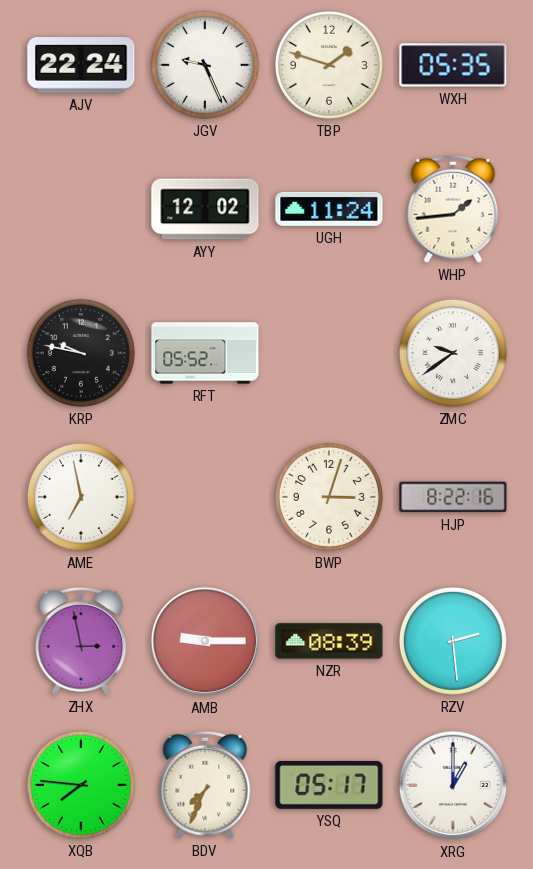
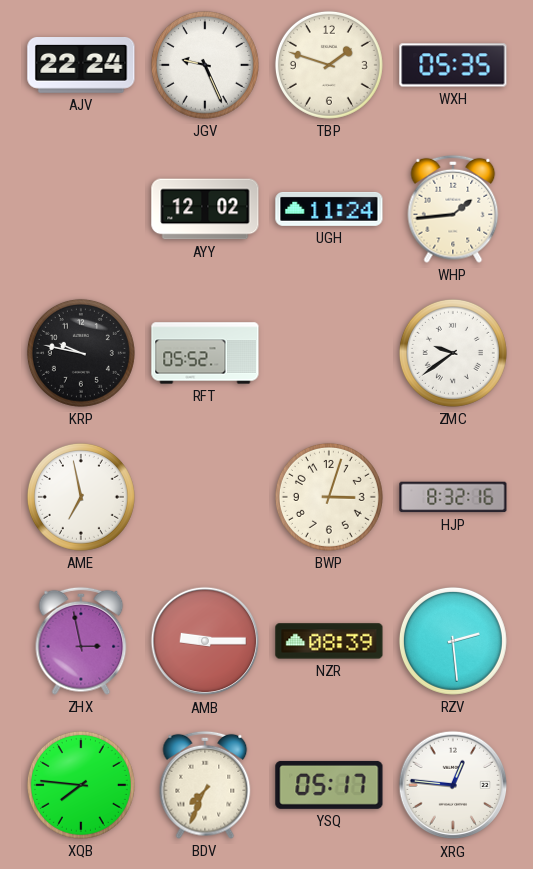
HJP: 8:22 -> 8:32 (453, 497)
XRG: 1:00 -> 12:46 (453, 785)
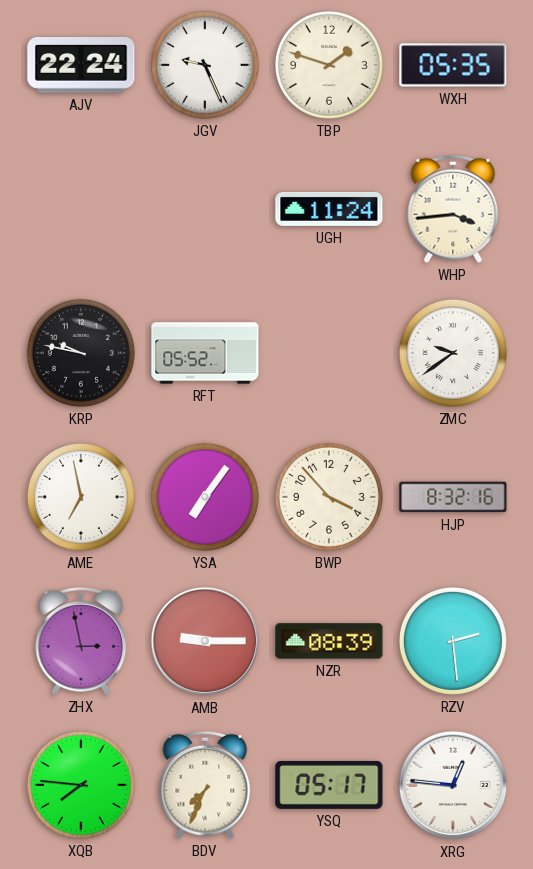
AYY: 12:02 -> none (205, 209)
WHP: 1:44 -> 3:44 (453, 209)
YSA: none -> 7:06 (205, 497)
BWP: 3:03 -> 3:53 (329, 497)
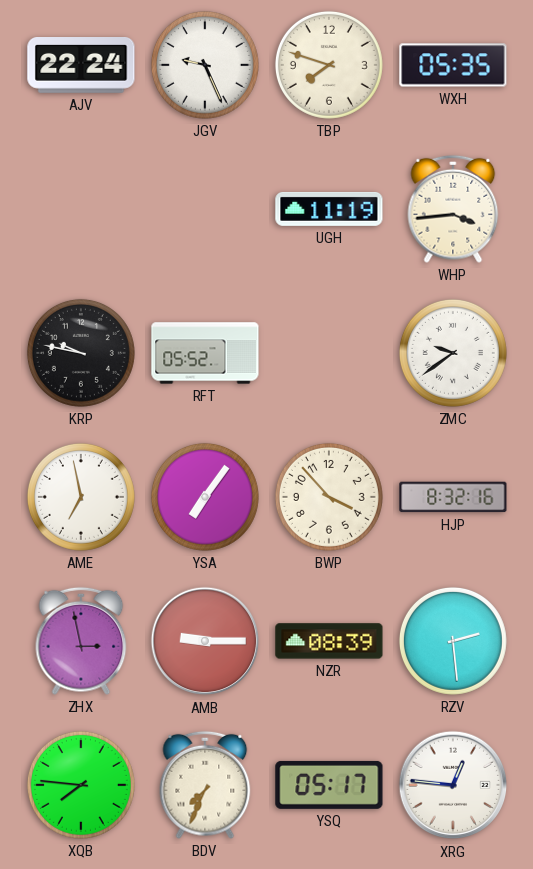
TBP: 1:48 -> 7:48 (329, 65)
UGH: 11:24 -> 11:19 (329, 209)
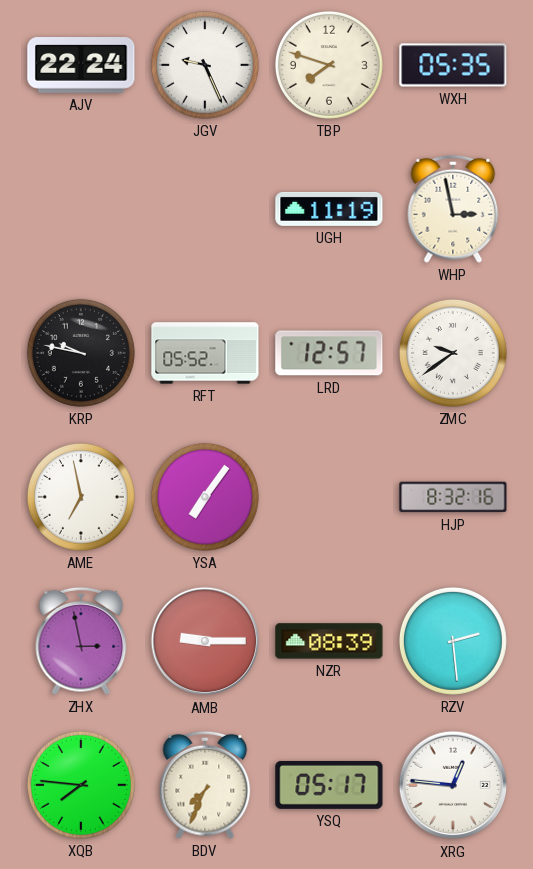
WHP: 3:44 -> 2:58 (453, 209)
LRD: none -> 12:57 (329, 353)
BWP: 3:53 -> none (329, 497)
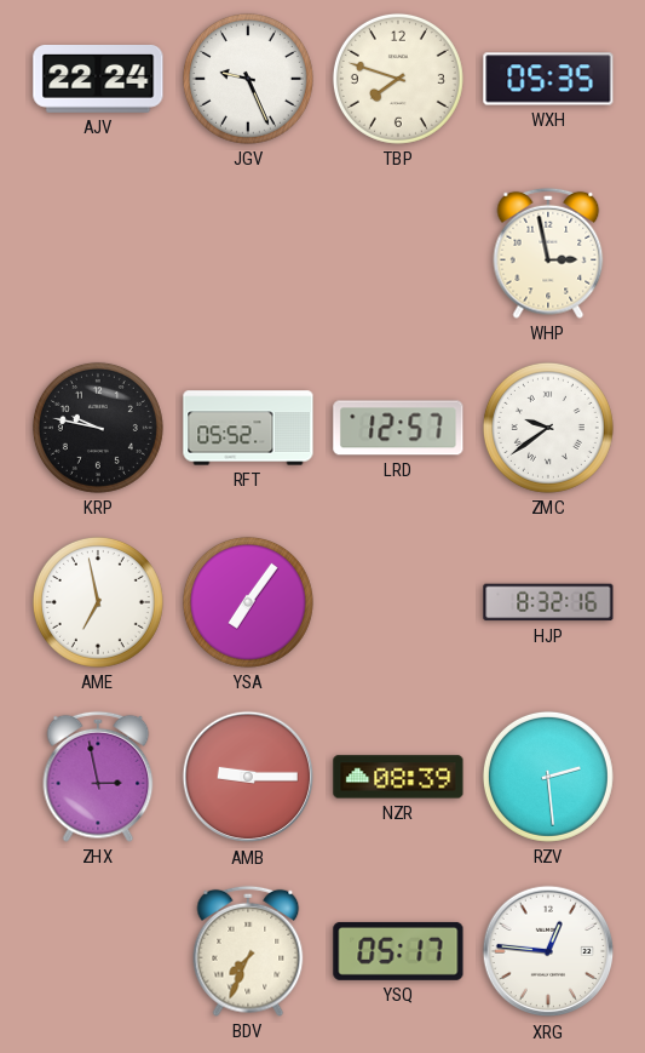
UGH: 11:19 -> none (329, 209)
XQB: 7:46 -> none (81, 785)
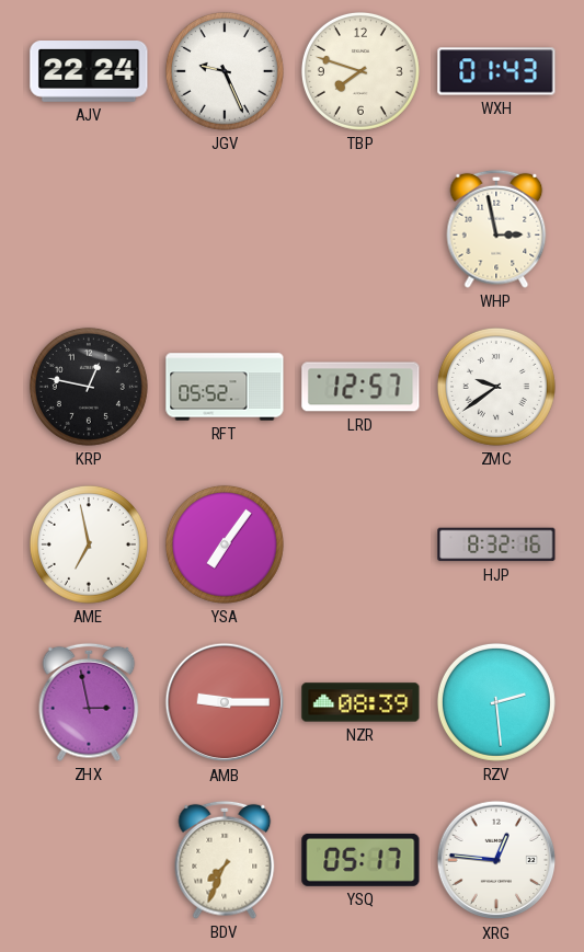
WXH: 05:35 -> 01:43 (496, 71)
KRP: 9:47 -> 12:47 (89, 387)
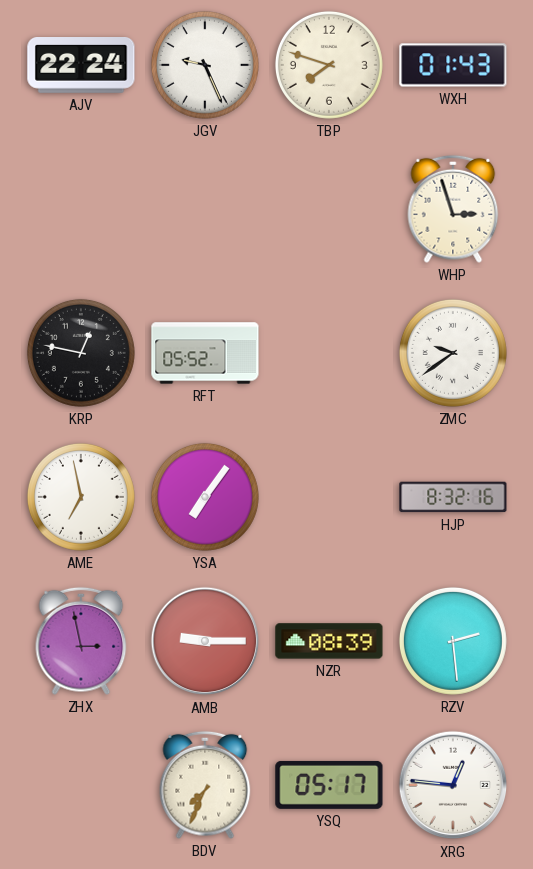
WHP: 2:58 -> 2:57 (453, 209)
LRD: 12:57 -> none (360, 387)
